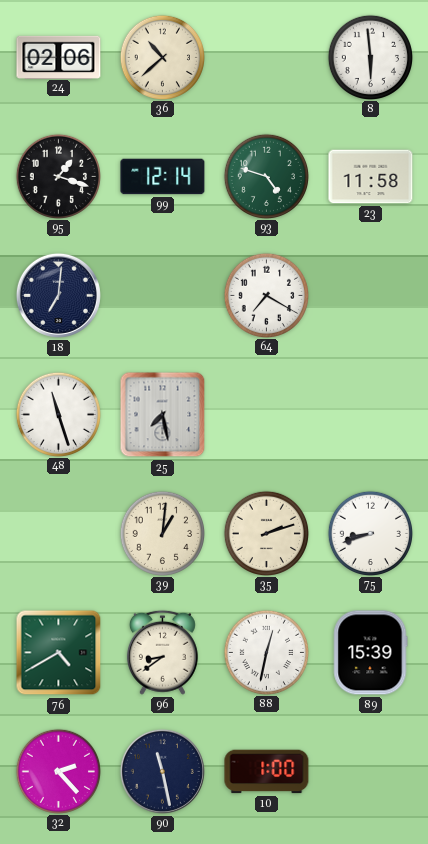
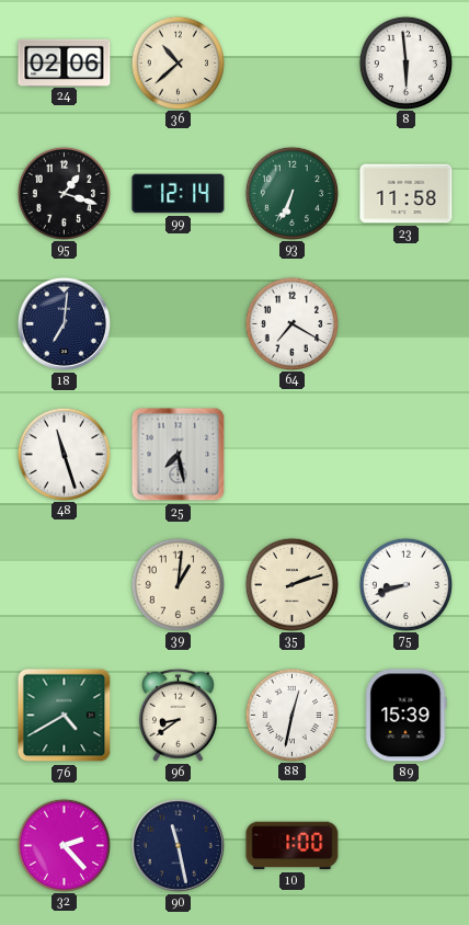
93: 4:48 -> 6:34 (291, 193)
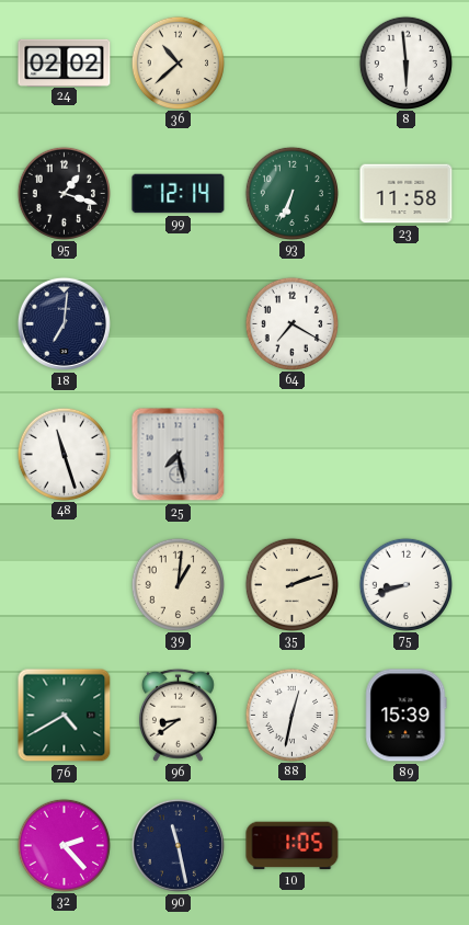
24: 02:06 -> 02:02 (65, 62)
10: 1:00 -> 1:05 (293, 846)
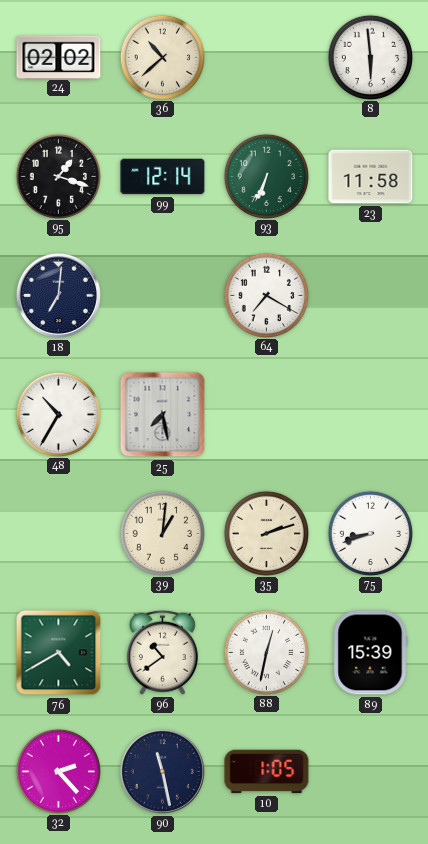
48: 11:27 -> 10:35 (58, 414)
96: 8:39 -> 10:39 (162, 652)
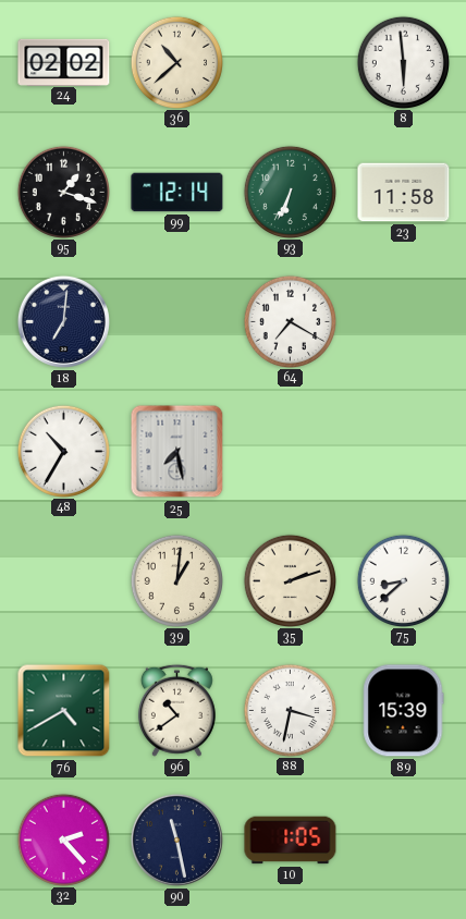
75: 8:42 -> 8:38 (403, 580)
88: 12:32 -> 3:32 (290, 710)
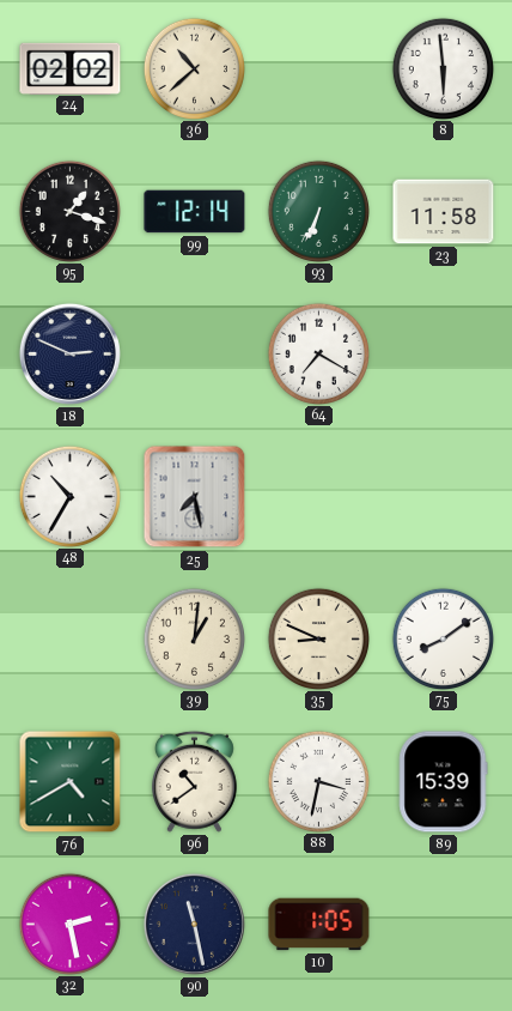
18: 7:01 -> 2:49 (69, 353)
35: 2:12 -> 8:49 (318, 638)
75: 8:38 -> 8:09 (443, 638)
32: 2:23 -> 2:28 (69, 924)
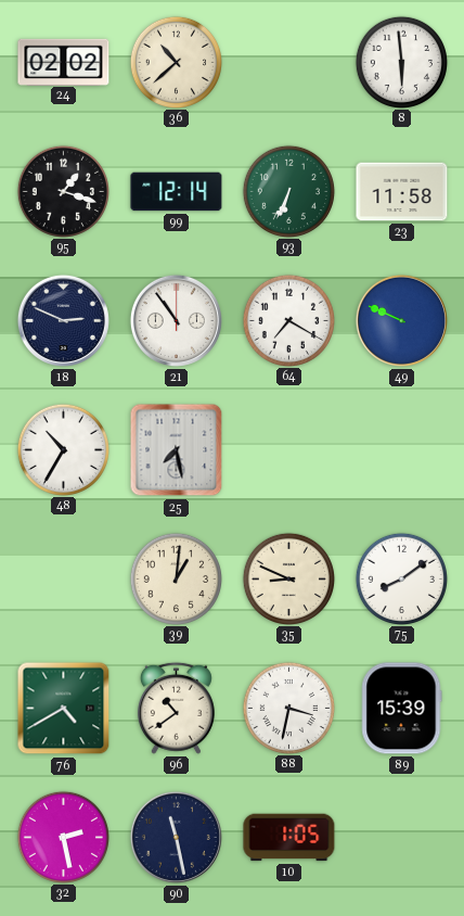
21: none -> 10:54 (176, 320)
49: none -> 9:49 (401, 320)
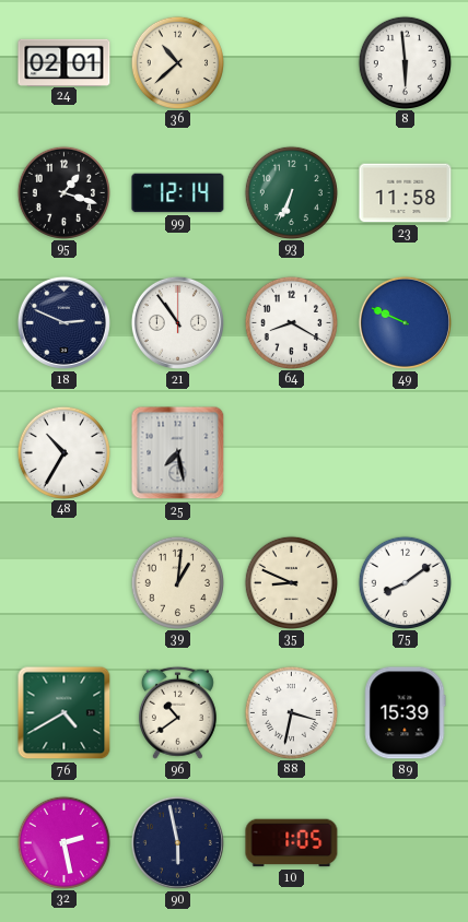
24: 02:02 -> 02:01 (65, 62)
64: 7:20 -> 8:20 (291, 322)
90: 11:28 -> 5:58 (177, 842)
